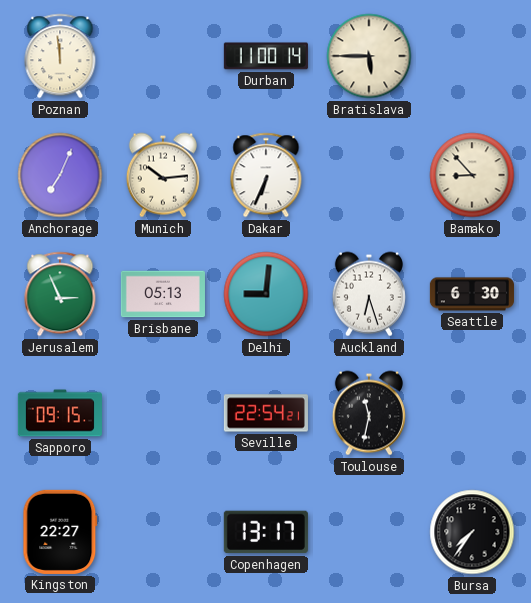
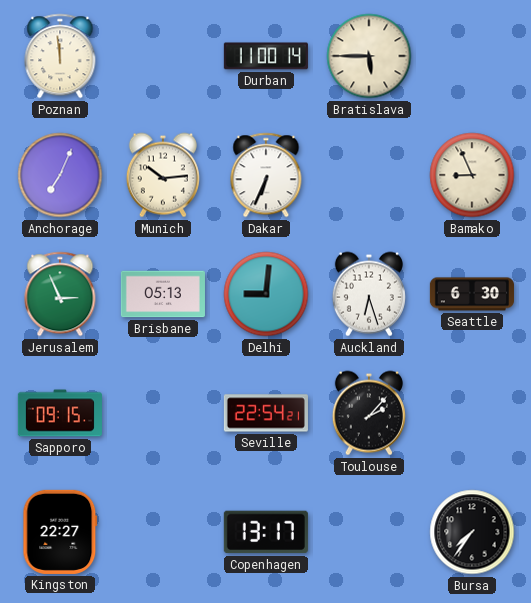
Bamako: 8:53 -> 8:56 (472, 175)
Toulouse: 11:32 -> 2:07 (369, 413)
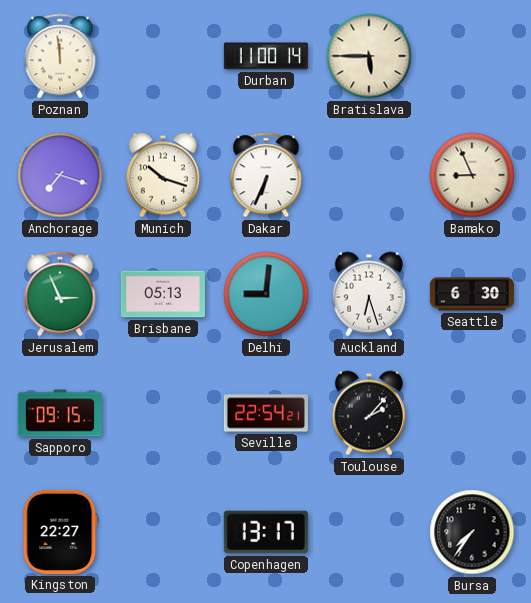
Anchorage: 7:04 -> 7:18 (60, 175)
Munich: 10:14 -> 10:18 (163, 175)
